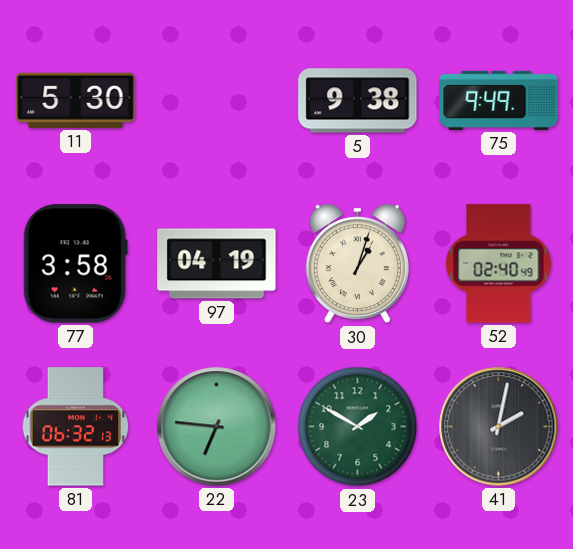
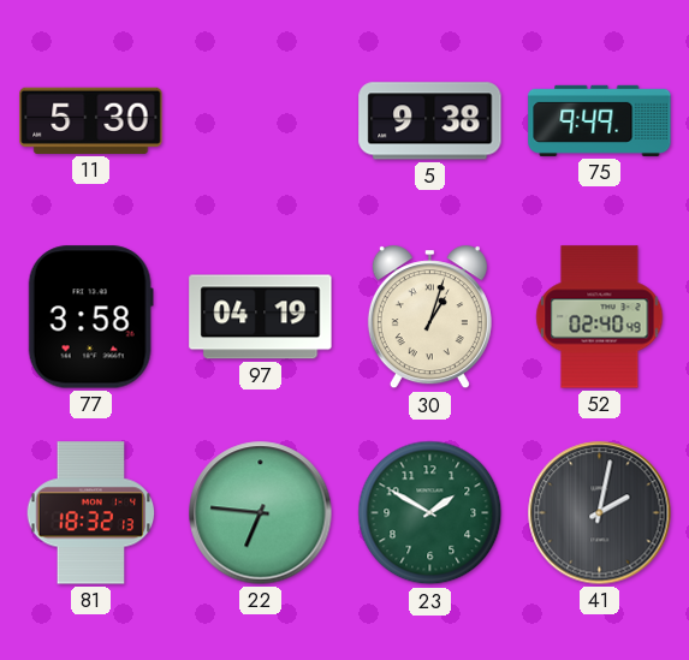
81: 06:32 -> 18:32 (91, 513)
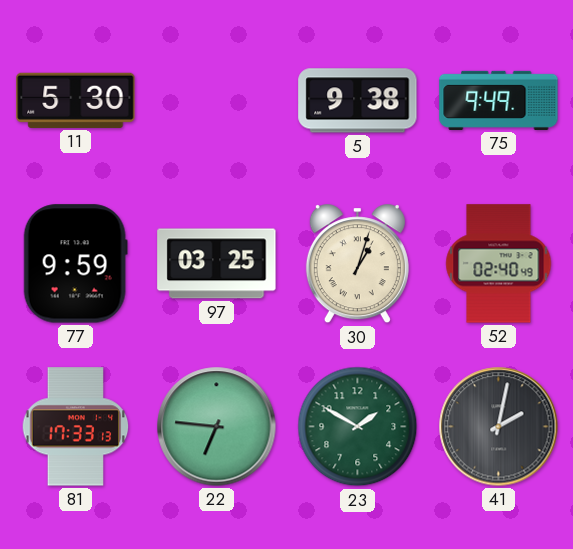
77: 3:58 -> 9:59 (75, 264)
97: 04:19 -> 03:25 (217, 264)
81: 18:32 -> 17:33 (76, 427)
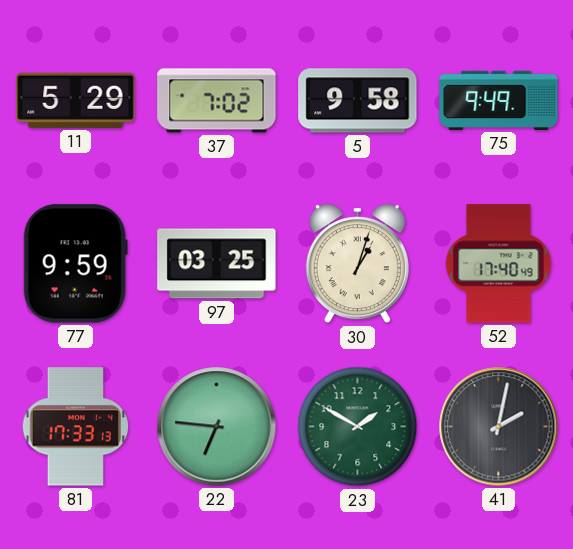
11: 5:30 -> 5:29 (76, 100)
37: none -> 7:02 (217, 101)
5: 9:38 -> 9:58 (358, 101)
52: 02:40 -> 17:40 (499, 264)
